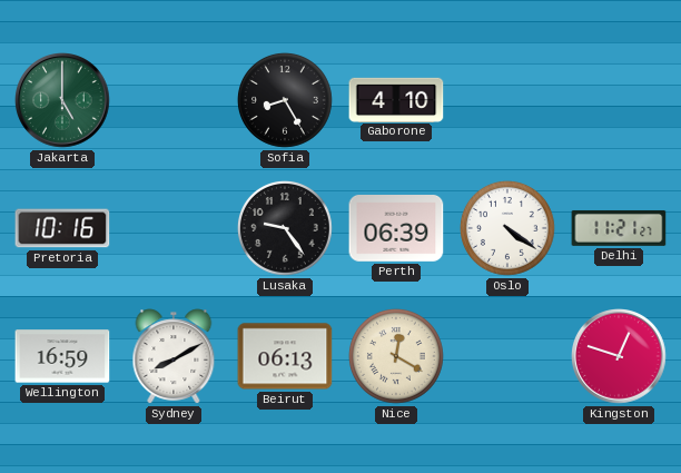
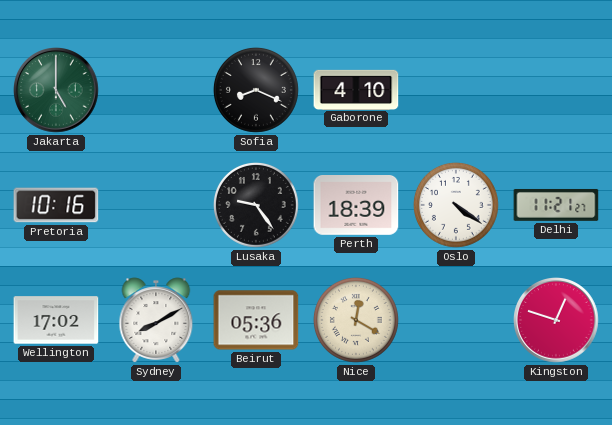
Sofia: 8:25 -> 8:19 (256, 90)
Perth: 06:39 -> 18:39 (356, 206)
Wellington: 16:59 -> 17:02 (56, 320)
Beirut: 06:13 -> 05:36 (256, 320)
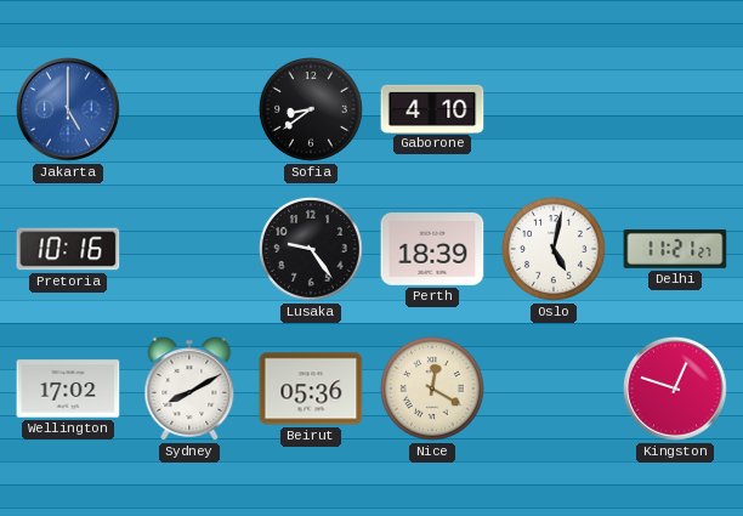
Jakarta dial: green -> blue (68, 109)
Sofia: 8:19 -> 8:39 (311, 109)
Oslo: 4:21 -> 5:02 (554, 249)
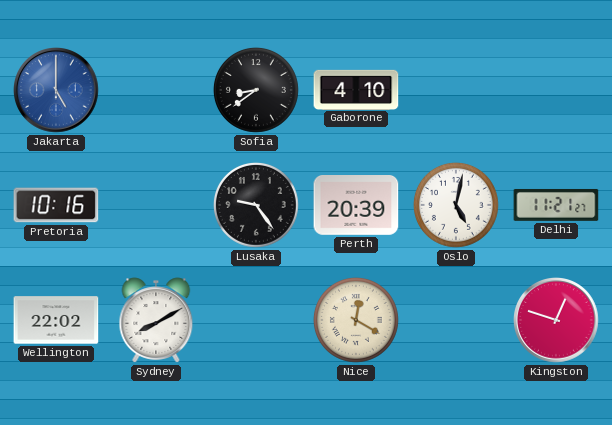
Perth: 18:39 -> 20:39 (356, 206)
Wellington: 17:02 -> 22:02 (56, 320)
Beirut: 05:36 -> none (311, 389)
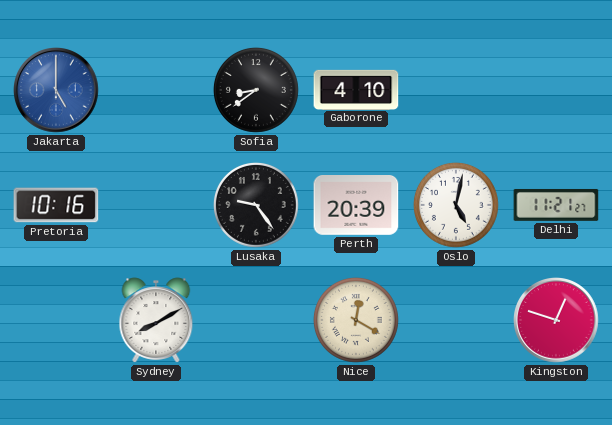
Wellington: 22:02 -> none (56, 320)
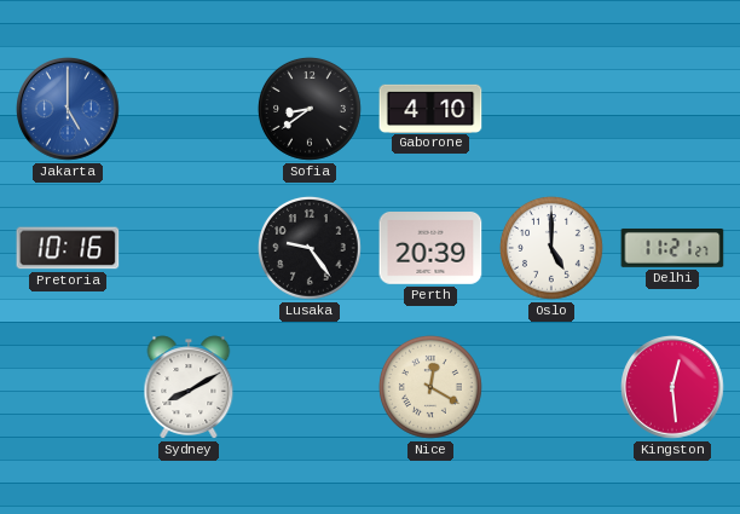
Oslo: 5:02 -> 5:00 (551, 248)
Kingston: 12:48 -> 12:29 (672, 387)
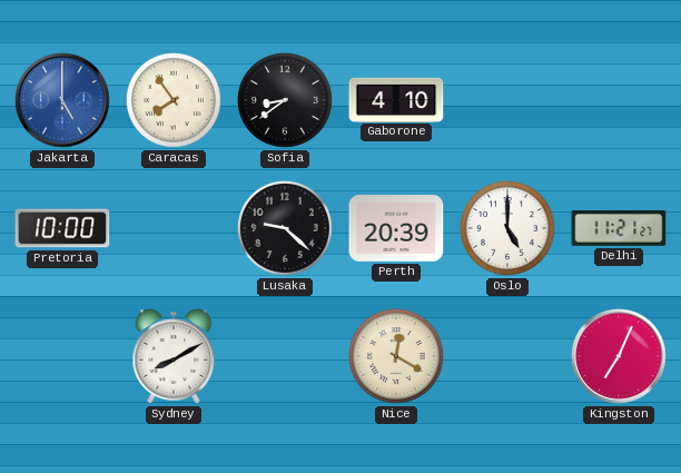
Caracas: none -> 7:54 (174, 100)
Pretoria: 10:16 -> 10:00 (62, 228)
Lusaka: 9:24 -> 9:22 (285, 228)
Kingston: 12:29 -> 7:04 (619, 356)
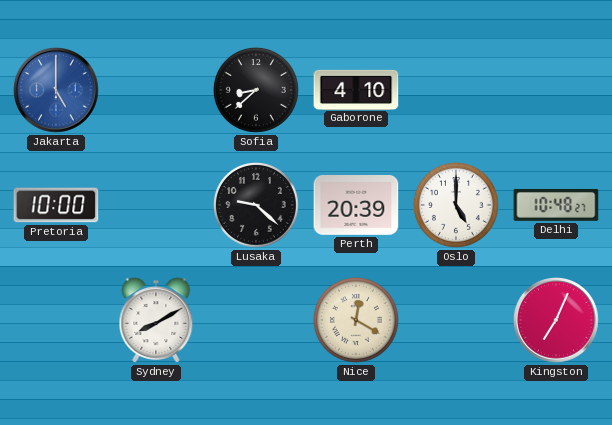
Caracas: 7:54 -> none (174, 100)
Sofia: 8:39 -> 8:38 (256, 90)
Delhi: 11:21 -> 10:48 (556, 205)
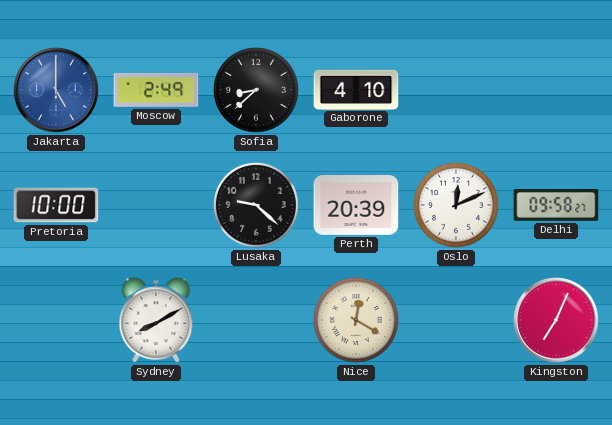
Moscow: none -> 2:49 (156, 90)
Oslo: 5:00 -> 12:11 (456, 205)
Delhi: 10:48 -> 09:58 (556, 205)
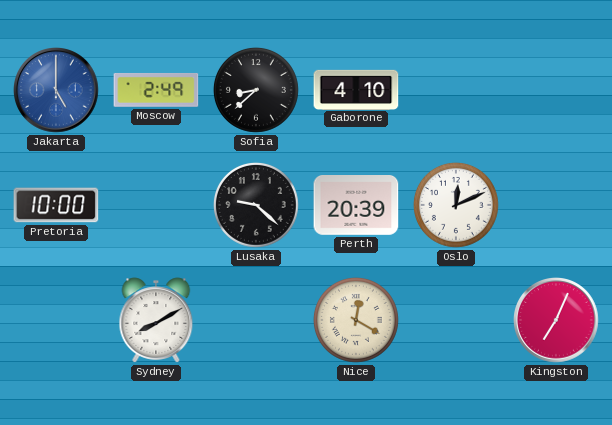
Delhi: 09:58 -> none (556, 205)
